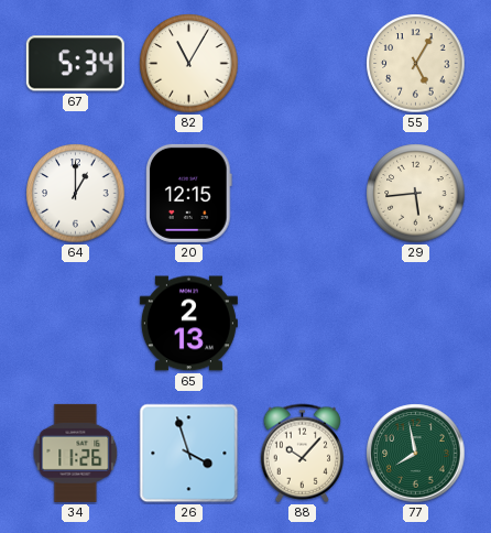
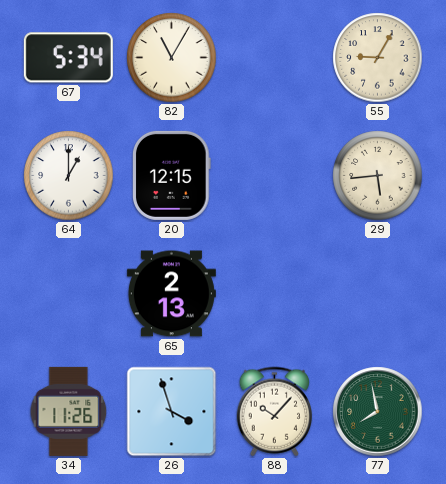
55: 5:05 -> 9:05 (378, 58)
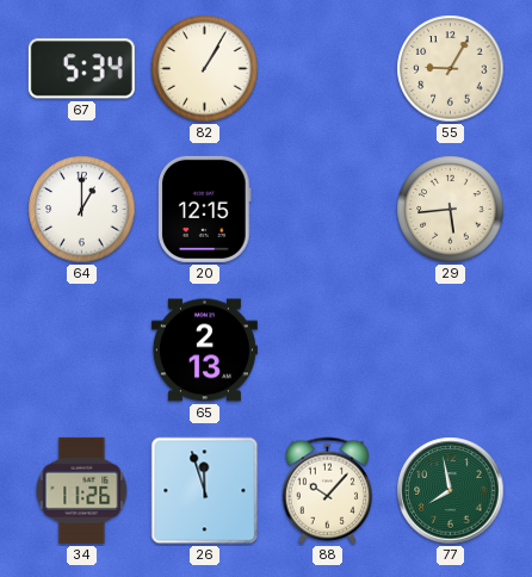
82: 11:05 -> 1:05 (205, 69)
26: 3:57 -> 11:57 (205, 491)
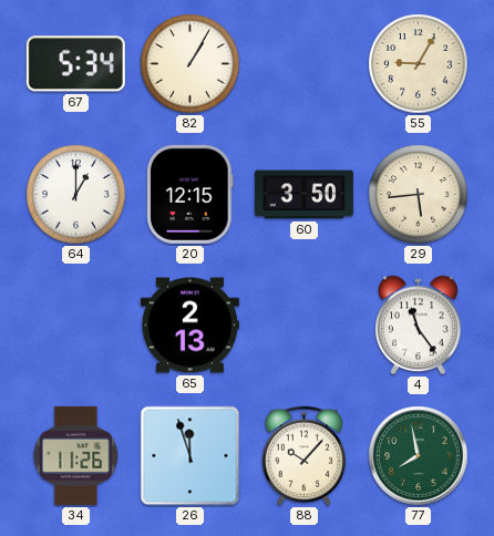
60: none -> 3:50 (303, 195)
4: none -> 11:24 (419, 326)
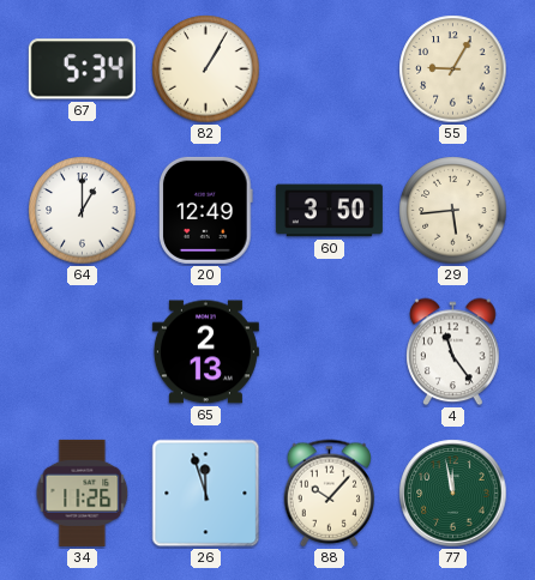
20: 12:15 -> 12:49 (206, 210)
77: 7:58 -> 11:58 (453, 494)
